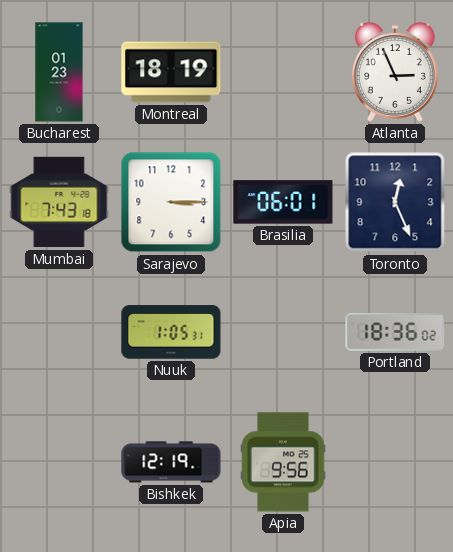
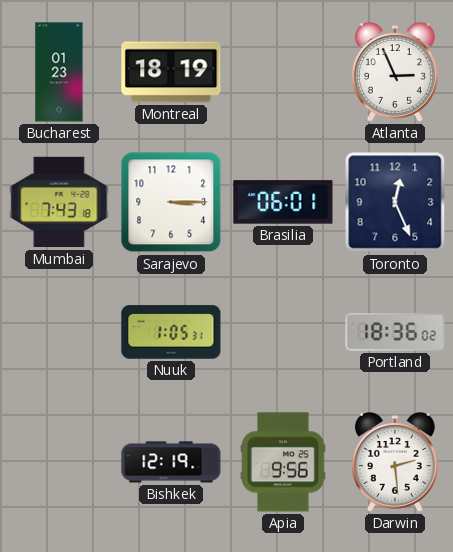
Darwin: none -> 2:29 (395, 463)
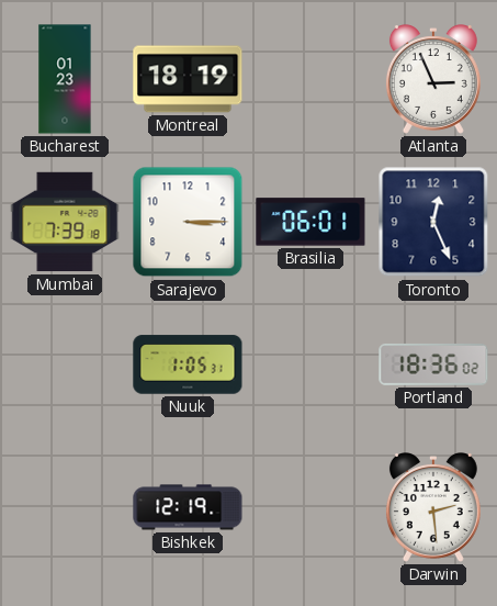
Mumbai: 7:43 -> 7:39 (65, 222)
Apia: 9:56 -> none (283, 462)
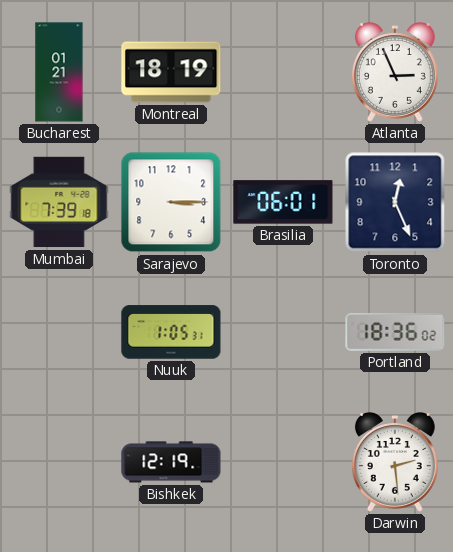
Bucharest: 01:23 -> 01:21 (59, 72)
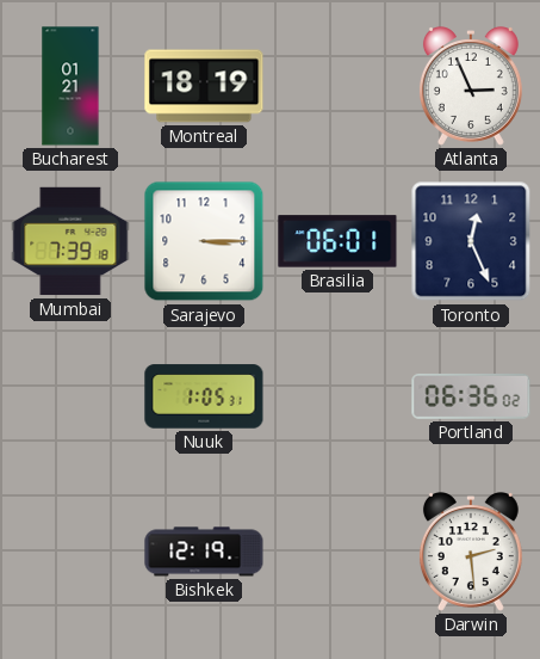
Portland: 18:36 -> 06:36 (471, 396)
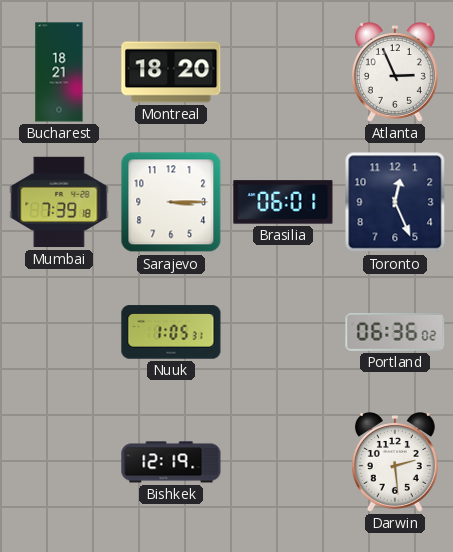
Bucharest: 01:21 -> 18:21 (59, 72)
Montreal: 18:19 -> 18:20 (171, 72)
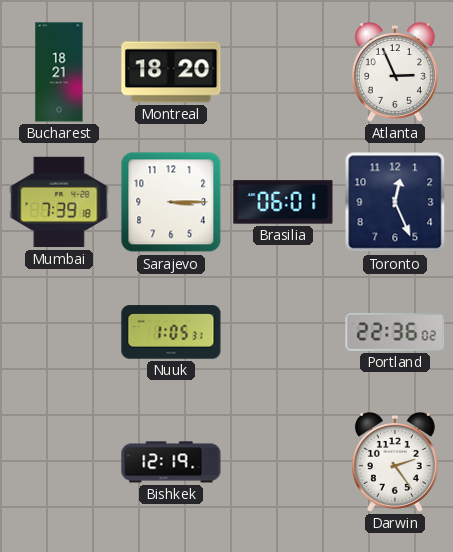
Portland: 06:36 -> 22:36 (395, 332)
Darwin: 2:29 -> 2:24 (395, 463)
